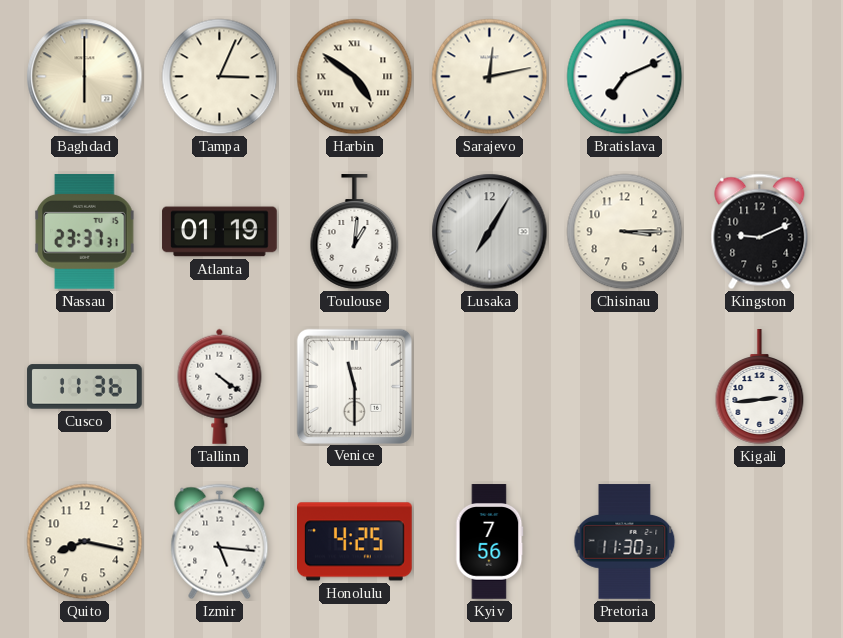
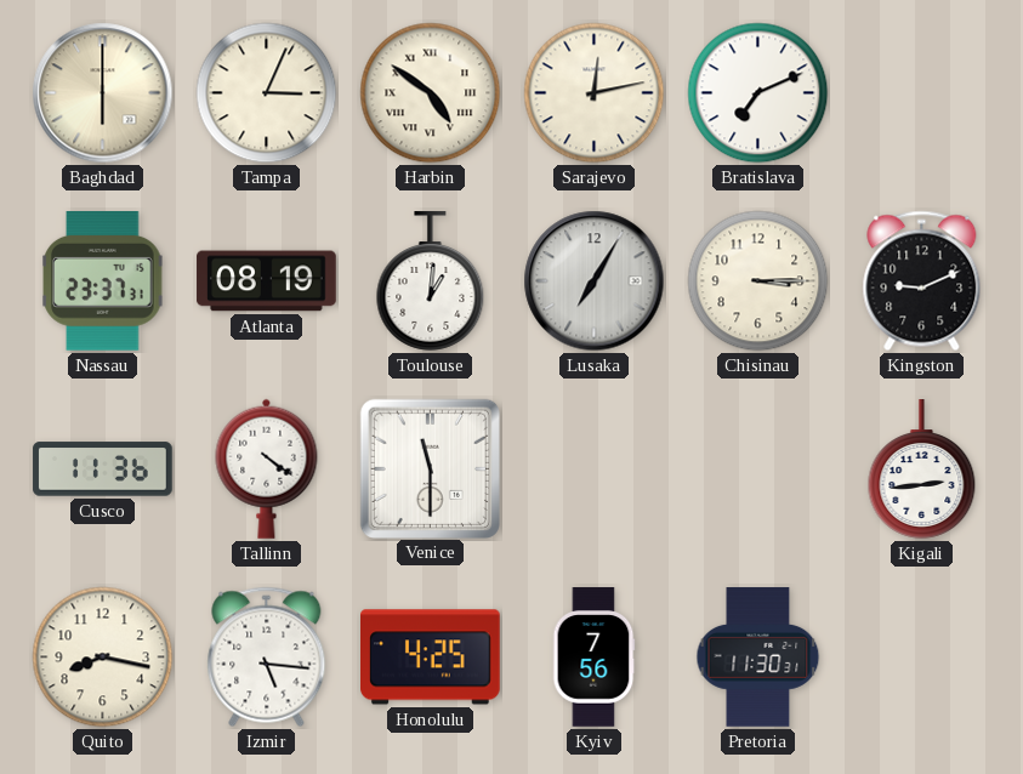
Atlanta: 01:19 -> 08:19 (267, 281)
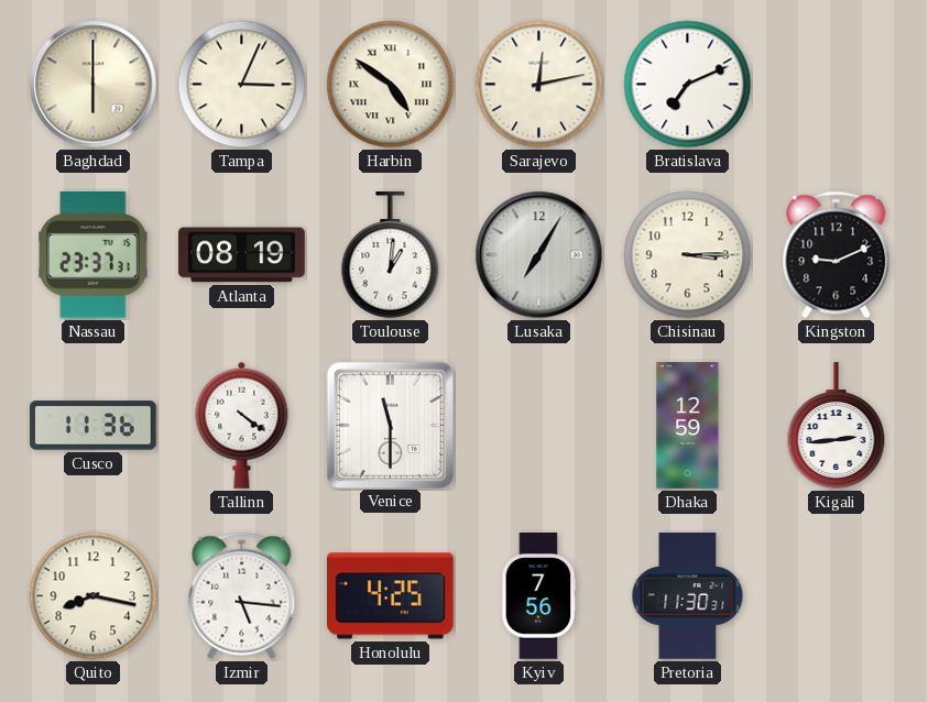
Dhaka: none -> 12:59 (688, 426)
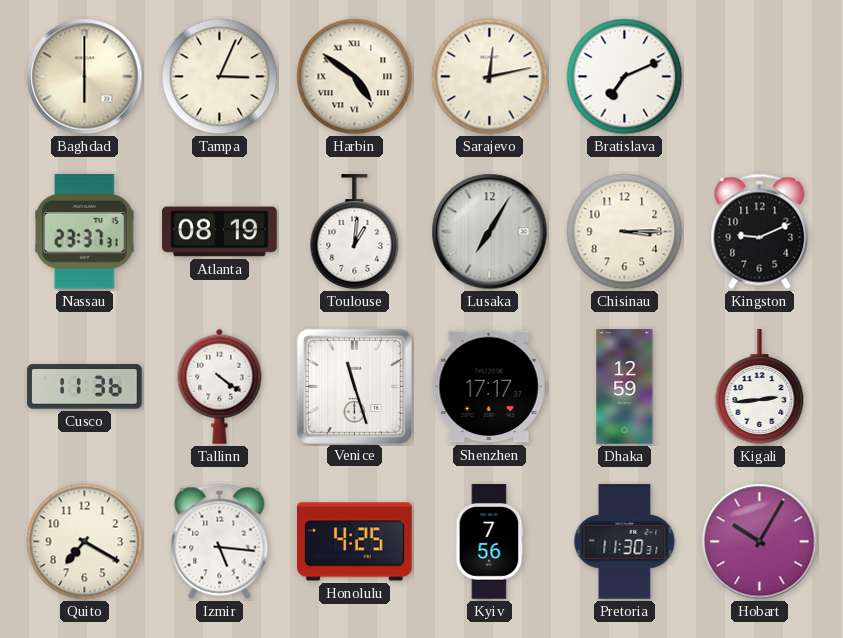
Venice: 11:30 -> 11:27 (354, 386)
Shenzhen: none -> 17:17 (489, 387)
Quito: 8:17 -> 7:20 (85, 542)
Hobart: none -> 10:05 (760, 542)
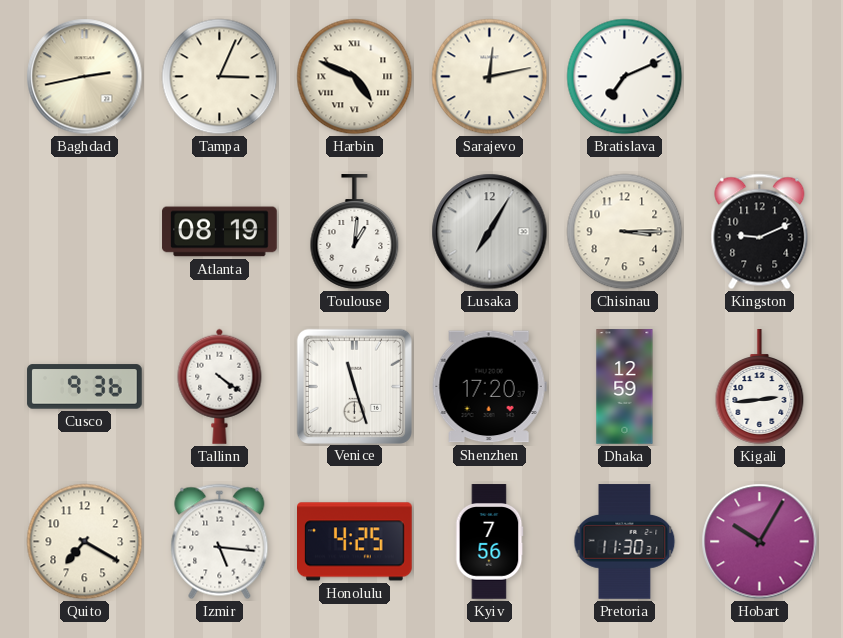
Baghdad: 6:00 -> 2:43 (85, 77)
Harbin: 4:51 -> 4:49 (355, 77)
Nassau: 23:37 -> none (85, 232)
Cusco: 11:36 -> 9:36 (85, 387)
Shenzhen: 17:17 -> 17:20 (489, 387)
